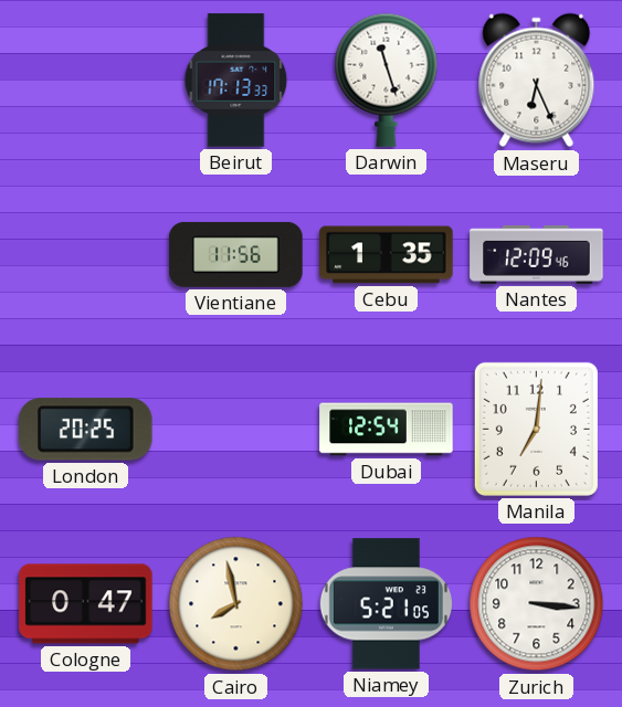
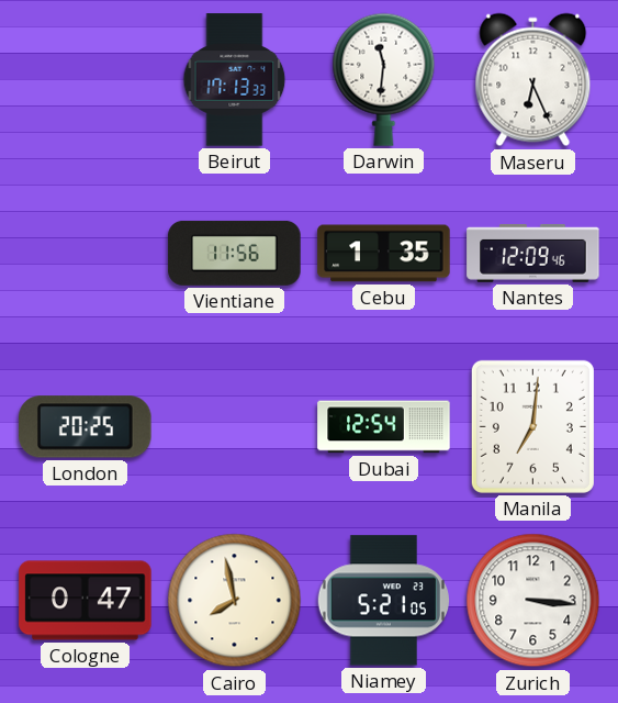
Darwin: 11:27 -> 11:31 (384, 79)
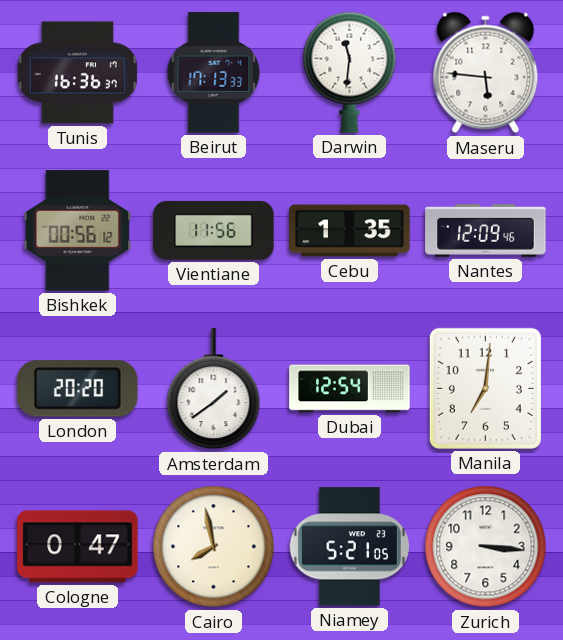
Tunis: none -> 16:36 (77, 73)
Maseru: 6:26 -> 5:46 (486, 73)
Bishkek: none -> 00:56 (78, 231)
London: 20:25 -> 20:20 (78, 389)
Amsterdam: none -> 1:39 (214, 389)
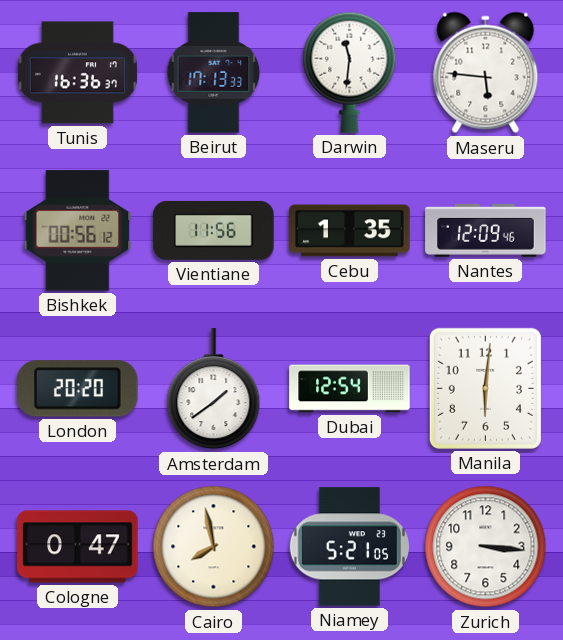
Manila: 7:01 -> 6:01 (485, 388)
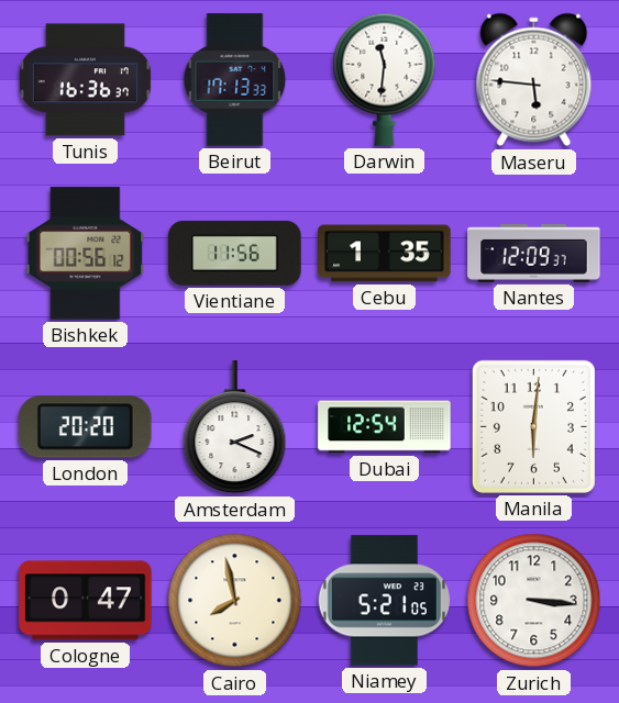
Nantes: 12:09:46 -> 12:09:37 (534, 253)
Amsterdam: 1:39 -> 2:19 (235, 427)
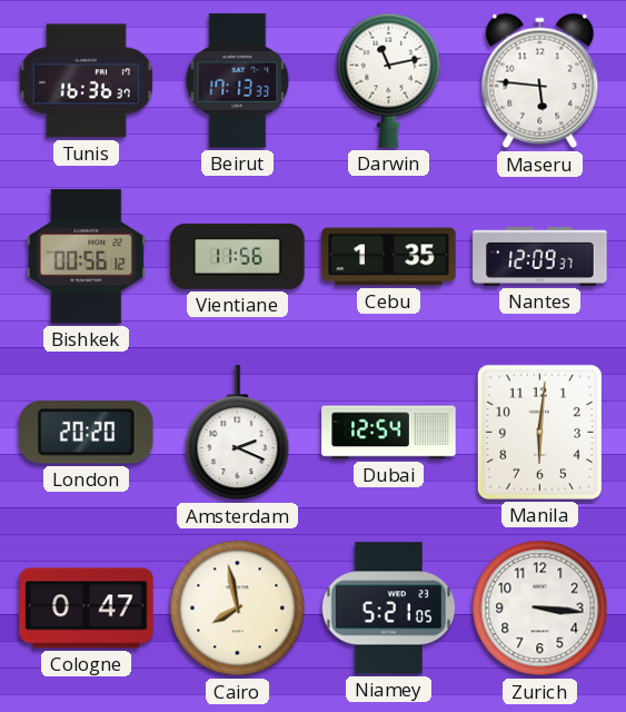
Darwin: 11:31 -> 11:13 (389, 80)
